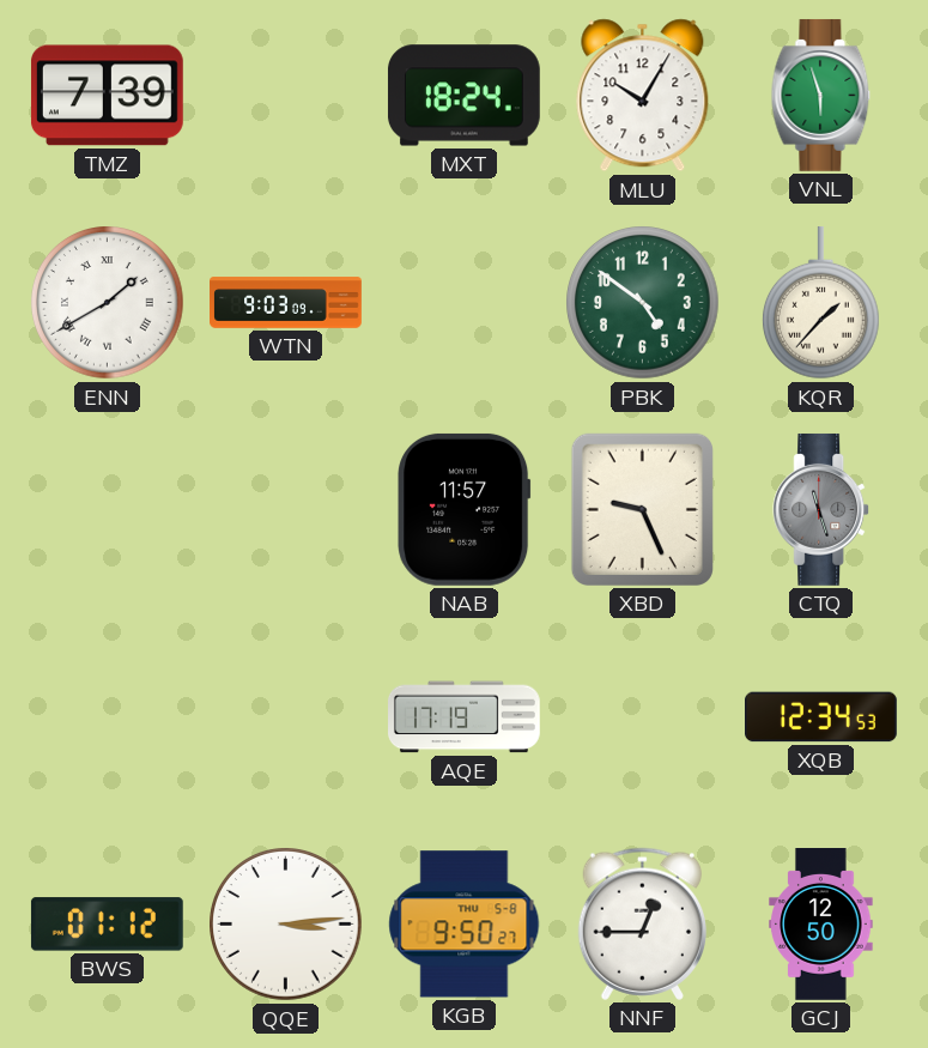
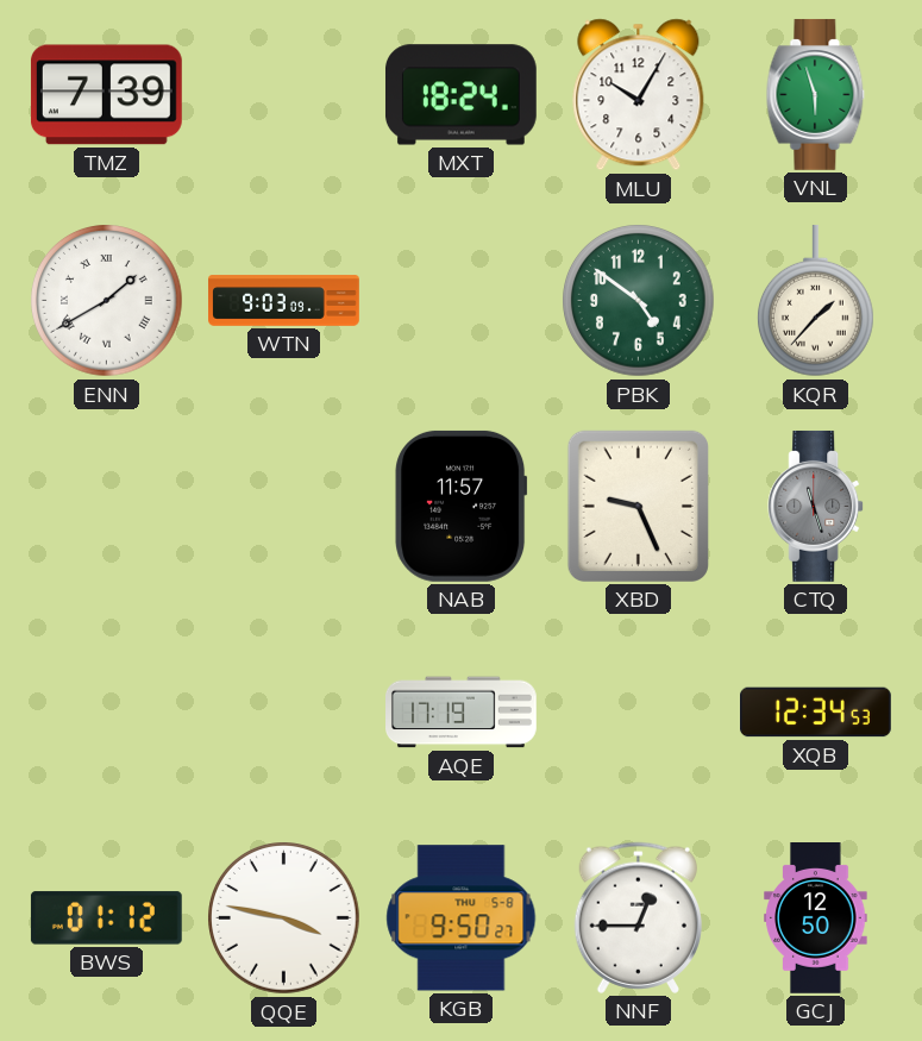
QQE: 3:14 -> 3:47 (284, 918)
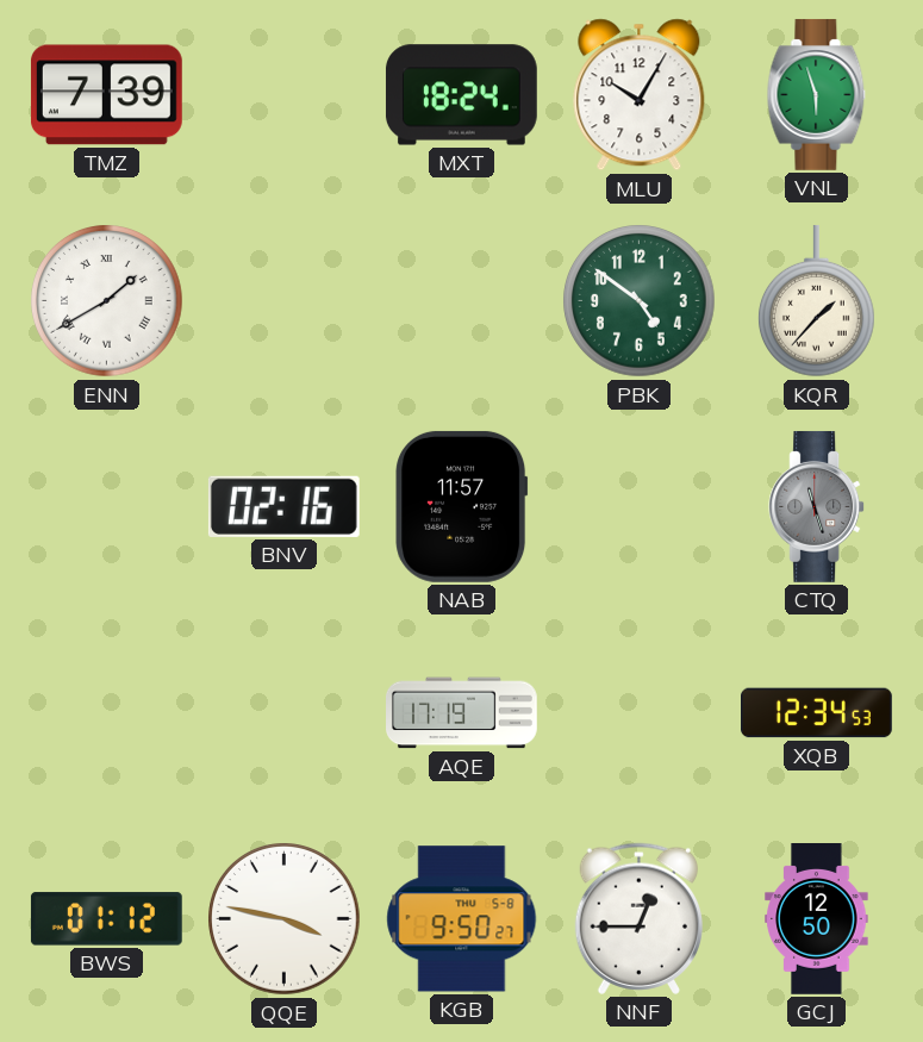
WTN: 9:03 -> none (284, 301)
BNV: none -> 02:16 (283, 506)
XBD: 9:26 -> none (638, 506)
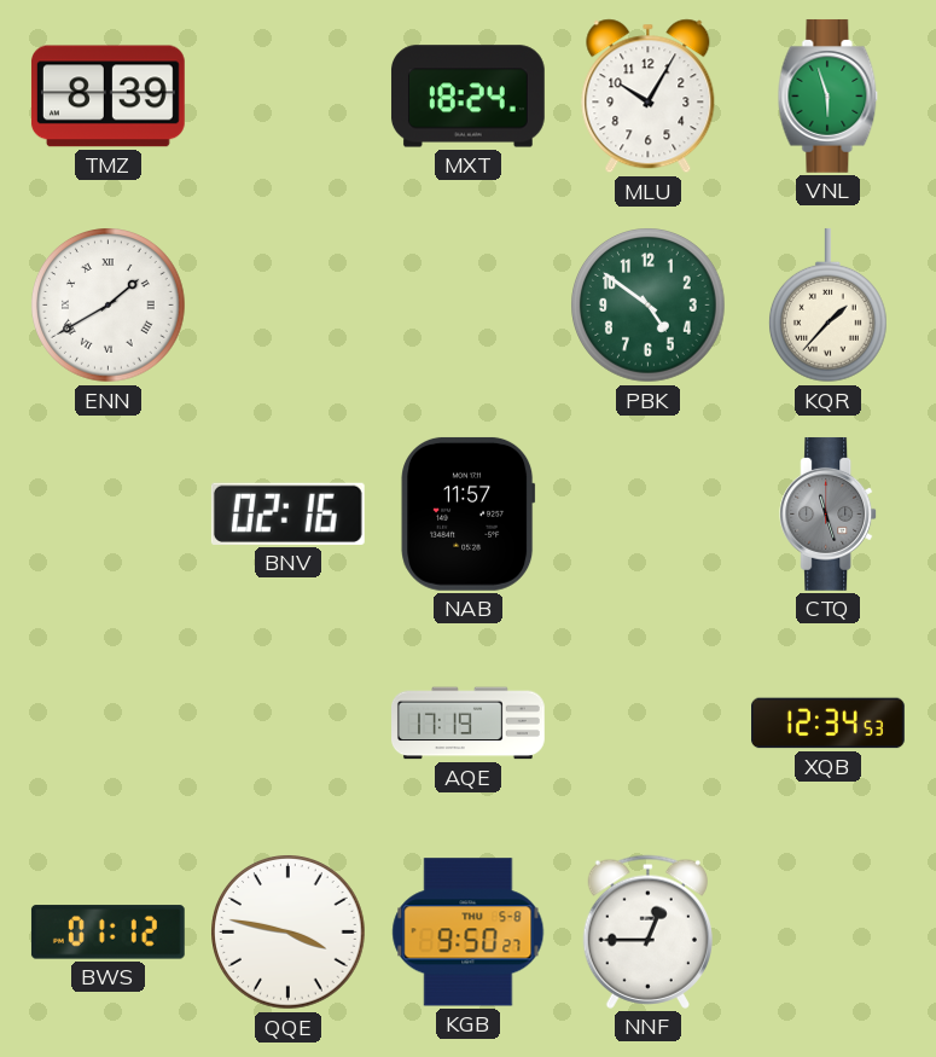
TMZ: 7:39 -> 8:39 (107, 97)
GCJ: 12:50 -> none (817, 919)
